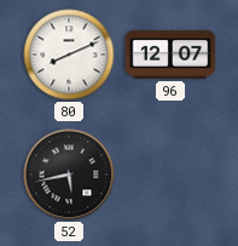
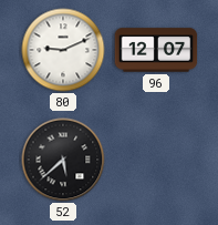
80: 8:11 -> 9:11 (63, 50)
52: 5:43 -> 5:38 (63, 160)
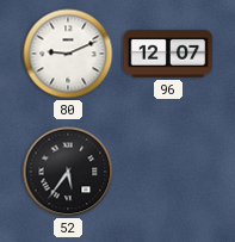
52: 5:38 -> 5:36 (68, 172)
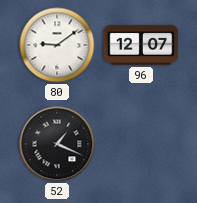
80: 9:11 -> 9:09 (57, 45)
52: 5:36 -> 1:19 (57, 144)
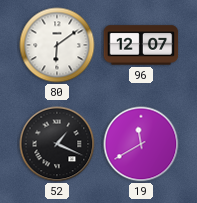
80: 9:09 -> 6:09 (57, 45)
19: none -> 11:40 (141, 144)
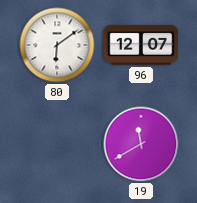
52: 1:19 -> none (57, 144)
